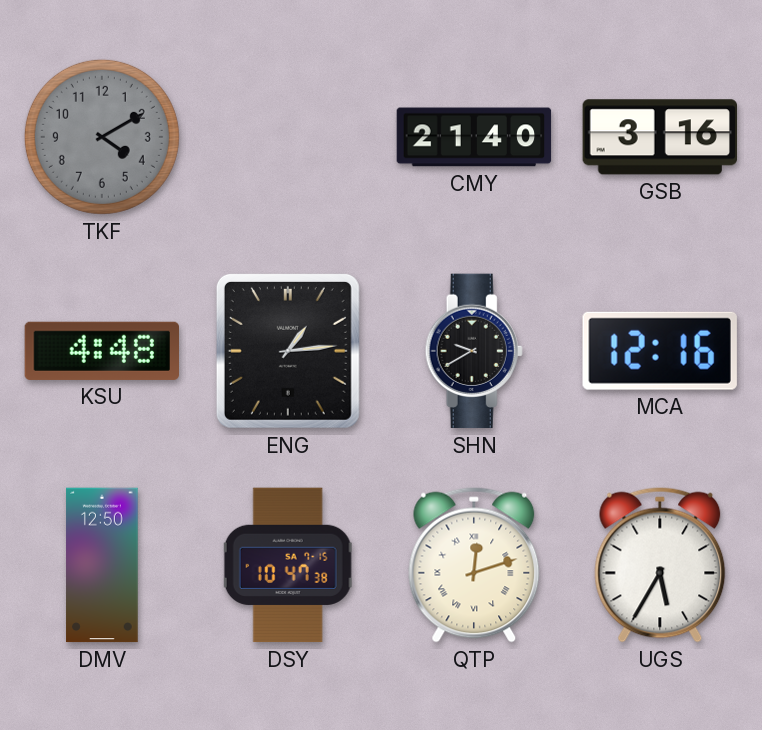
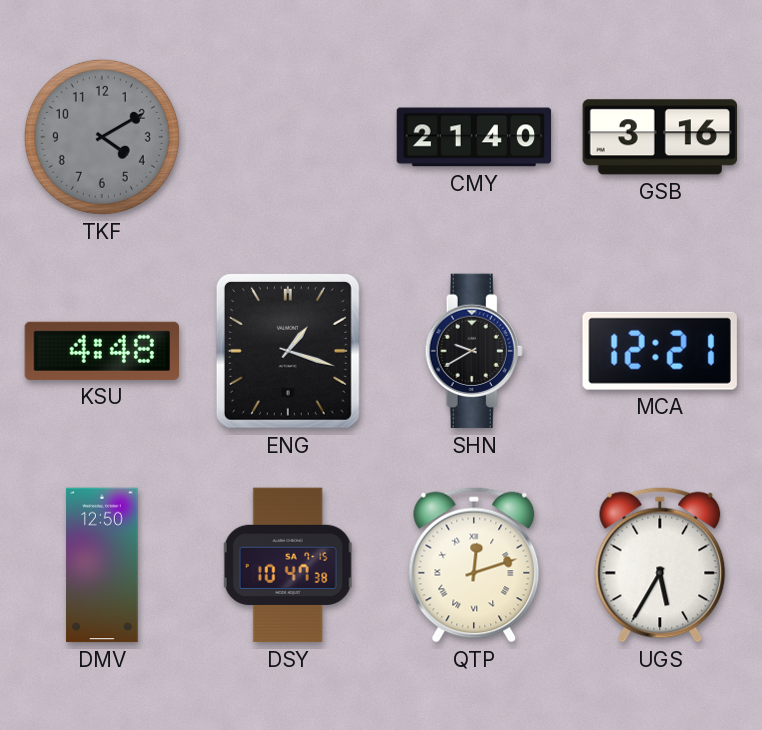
ENG: 1:14 -> 1:18 (288, 351)
MCA: 12:16 -> 12:21 (660, 351)
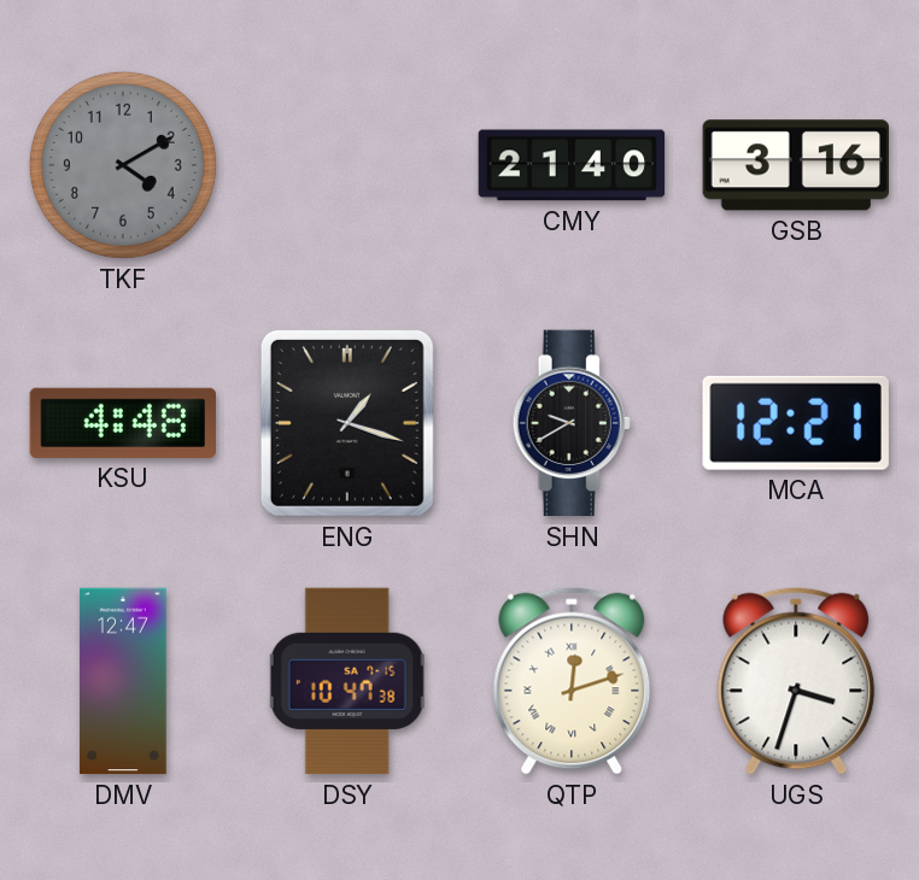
DMV: 12:50 -> 12:47 (123, 681)
UGS: 5:35 -> 3:33 (796, 681)
